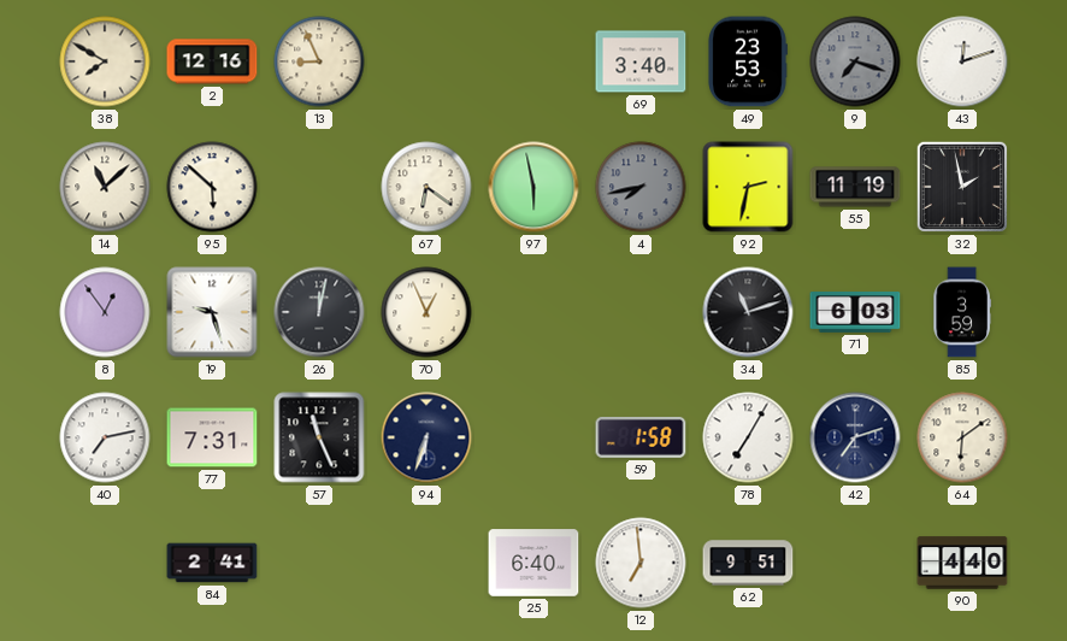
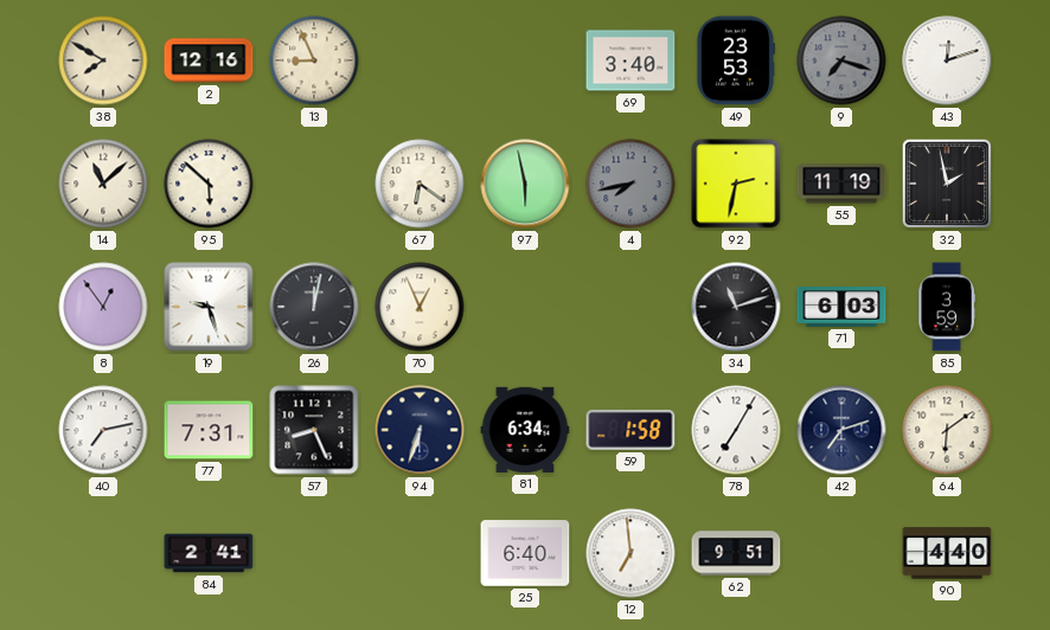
57: 11:26 -> 8:26 (314, 430)
81: none -> 6:34 (525, 430)
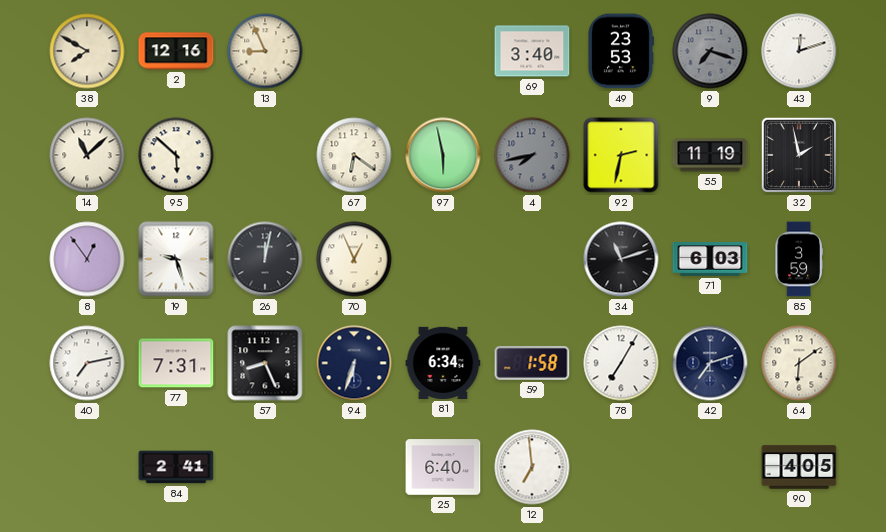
62: 9:51 -> none (736, 553)
90: 4:40 -> 4:05 (799, 467)
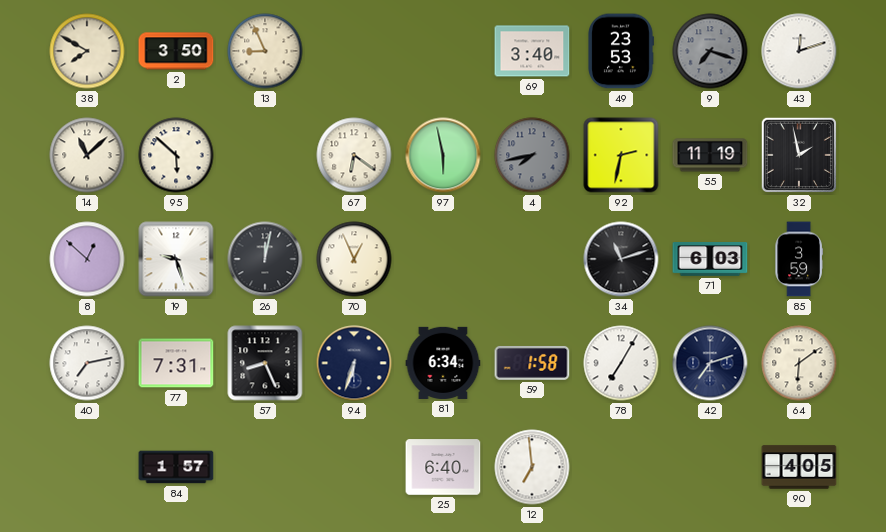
2: 12:16 -> 3:50 (176, 51)
8: 12:54 -> 12:52 (87, 259)
84: 2:41 -> 1:57 (176, 467)
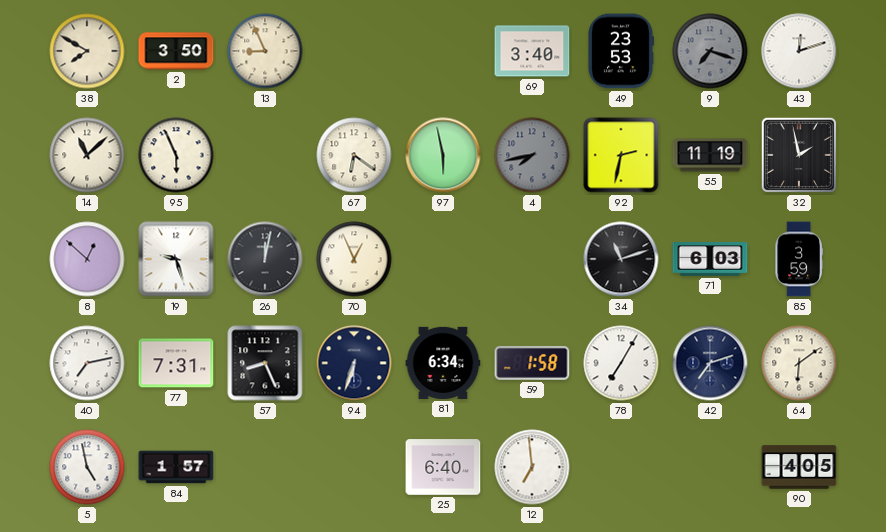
95: 5:52 -> 5:56 (176, 155)
5: none -> 4:58 (87, 467)
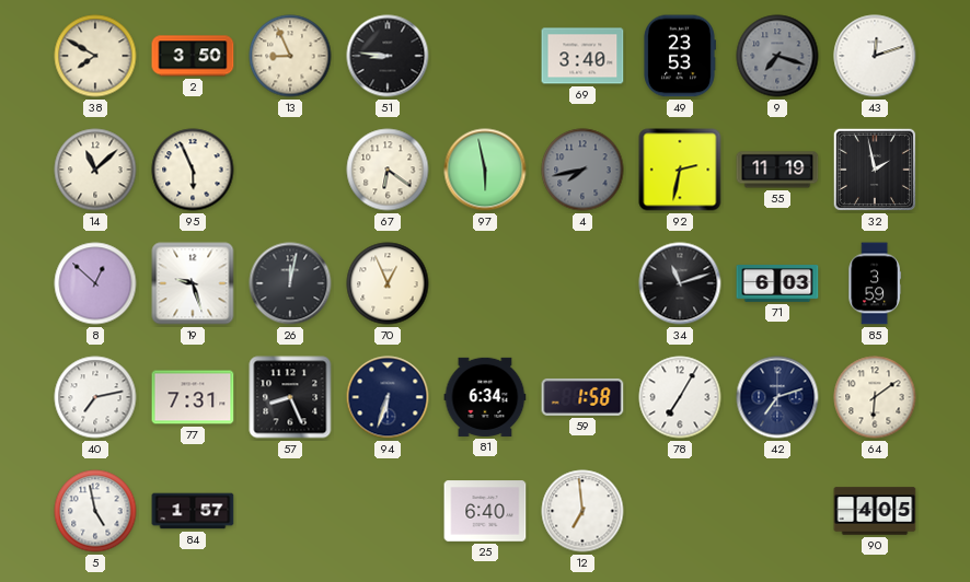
51: none -> 8:46 (388, 56)
